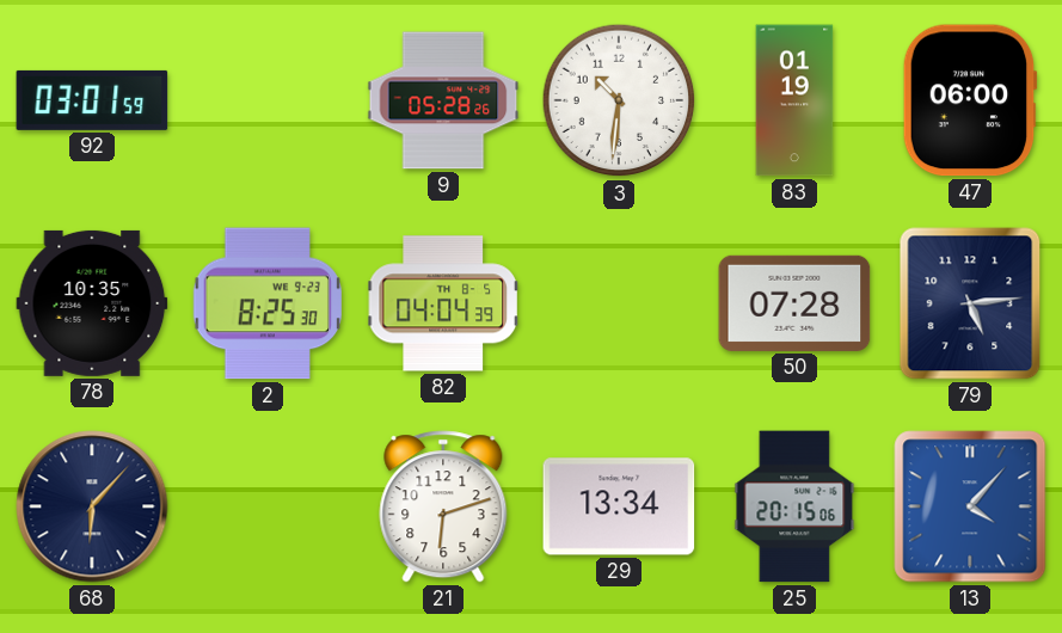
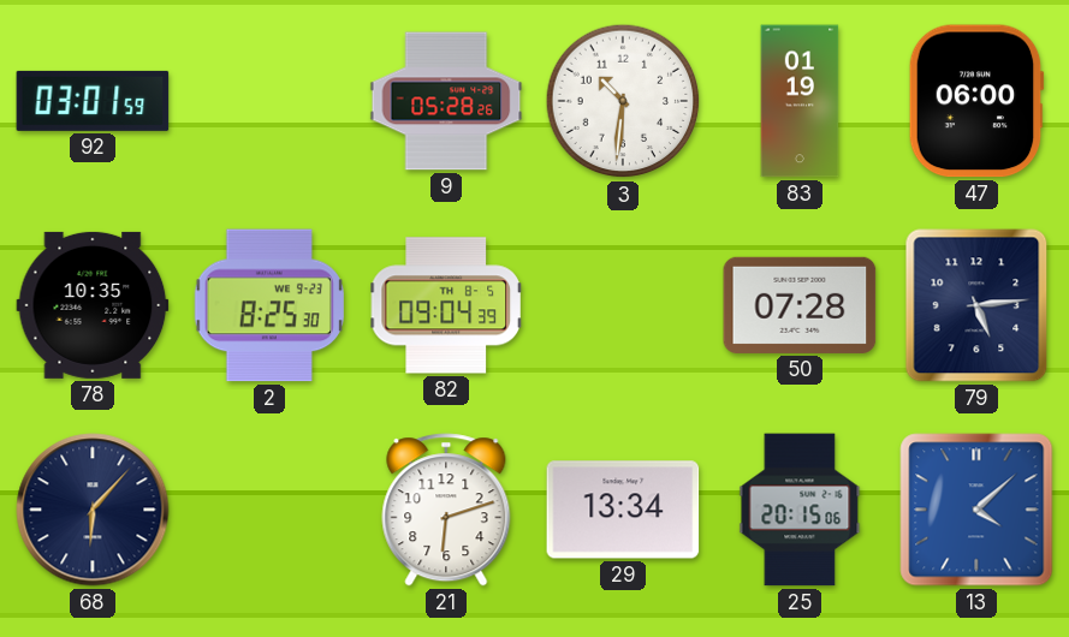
82: 04:04 -> 09:04 (446, 305)
13: 4:07 -> 4:08 (976, 510)
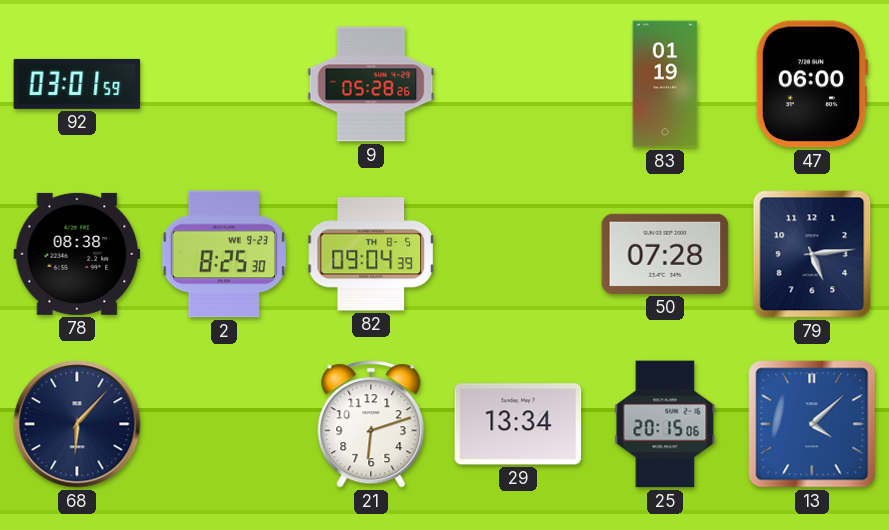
3: 10:31 -> none (623, 101)
78: 10:35 -> 08:38 (77, 254)
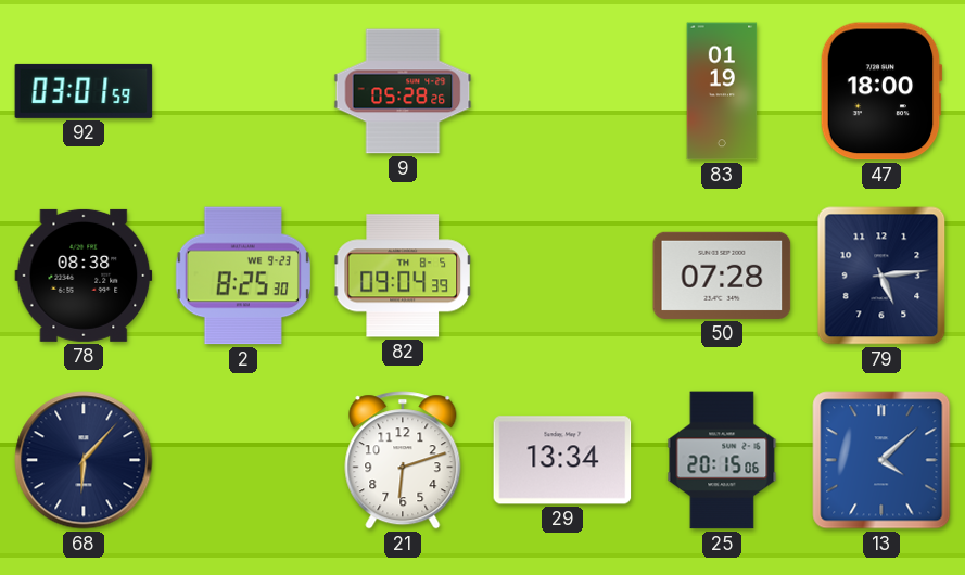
47: 06:00 -> 18:00 (881, 91)
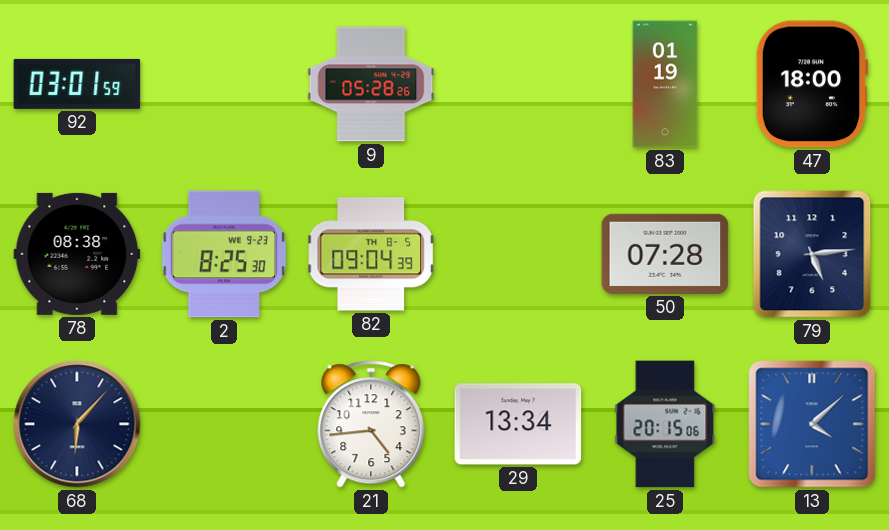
21: 6:12 -> 4:44 (371, 424)
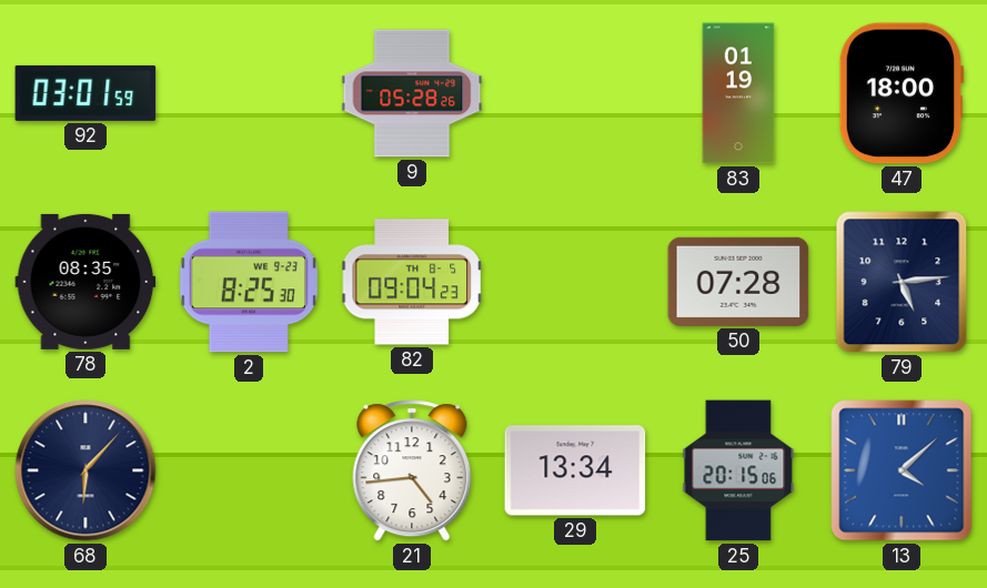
78: 08:38 -> 08:35 (85, 282)
82: 09:04:39 -> 09:04:23 (412, 282)
